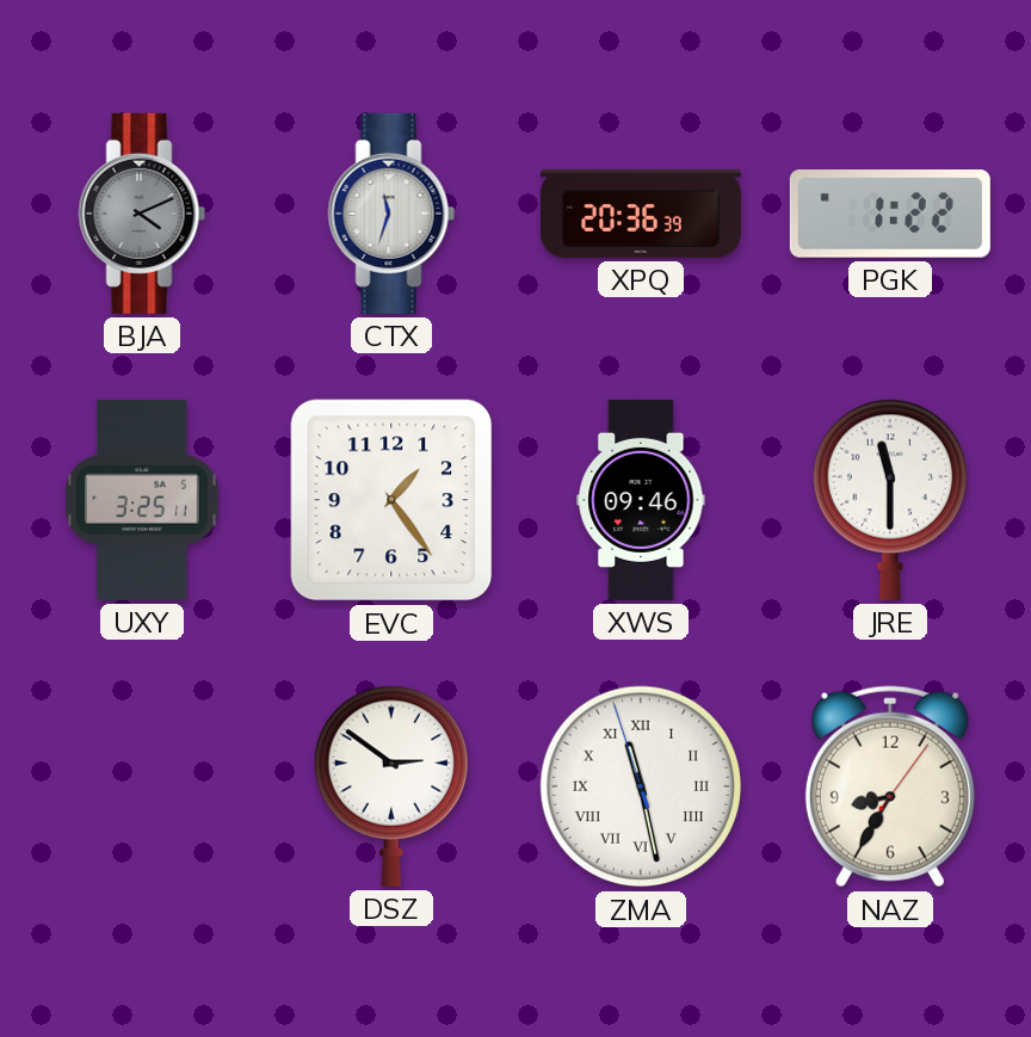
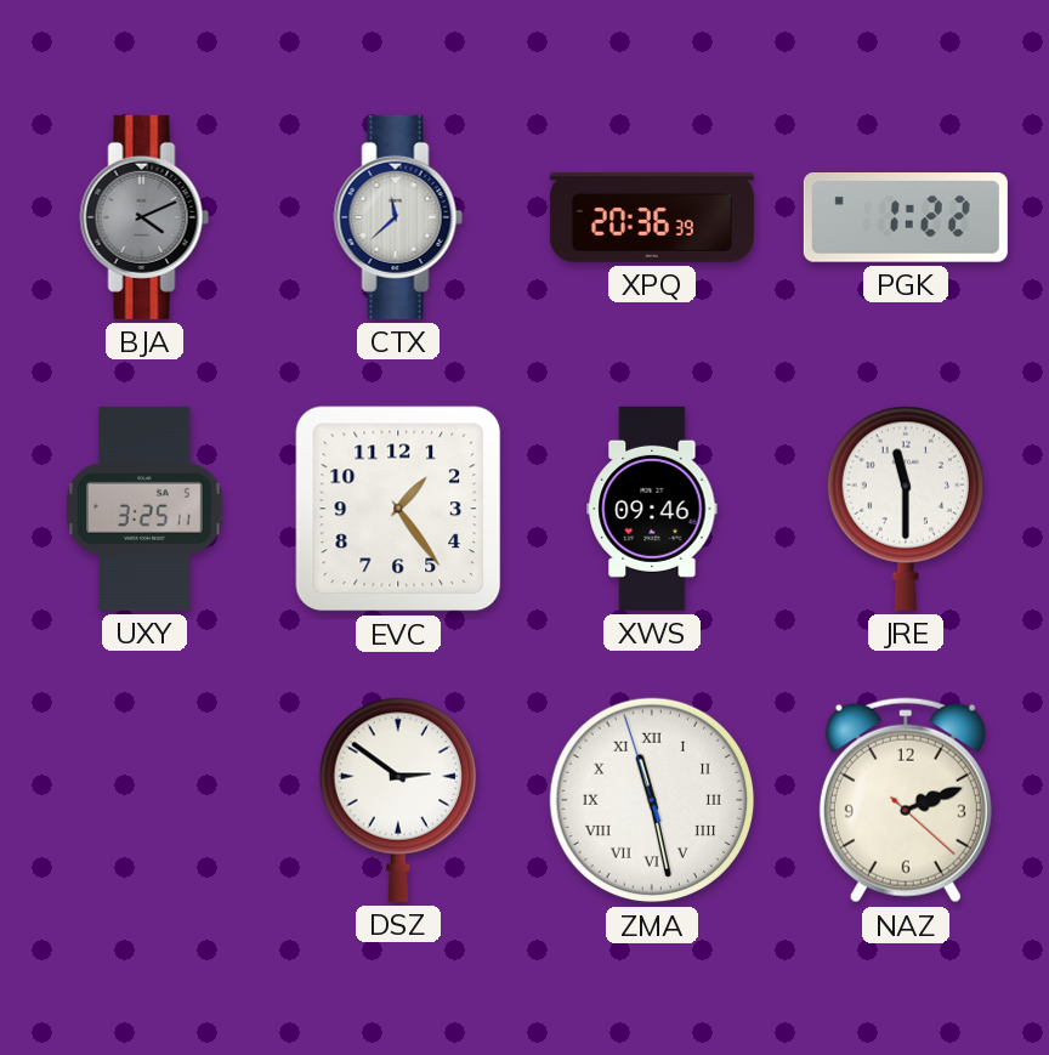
CTX: 11:33 -> 11:38 (398, 217)
NAZ: 8:35 -> 2:11 (906, 800)
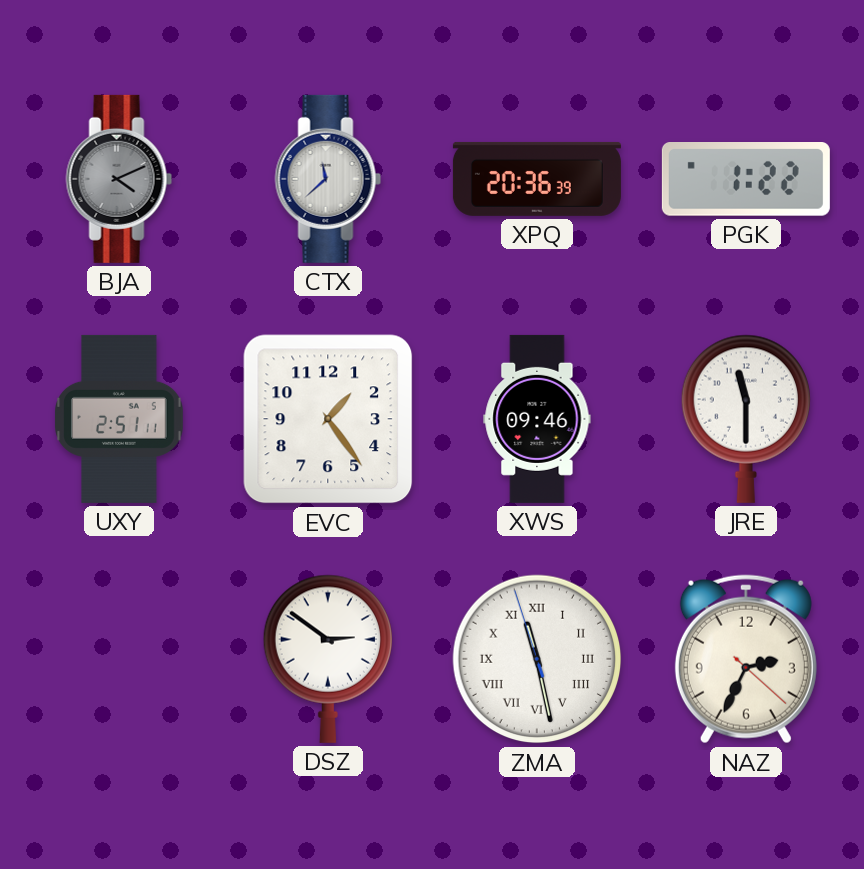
UXY: 3:25 -> 2:51 (119, 419)
NAZ: 2:11 -> 2:34 (746, 659)
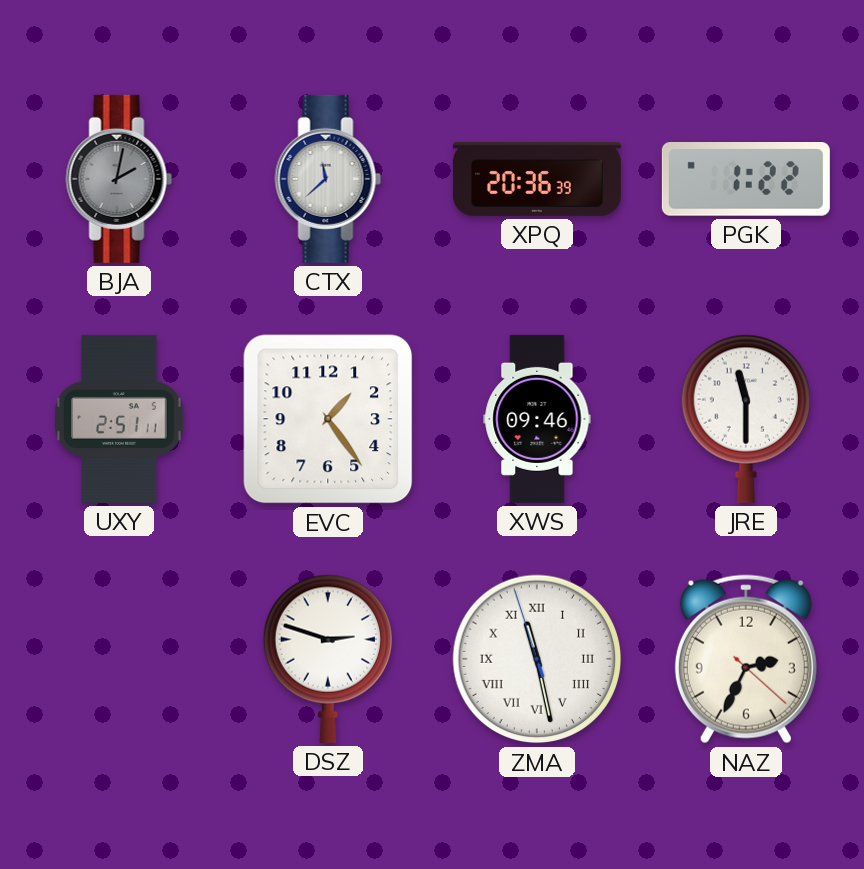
BJA: 4:11 -> 2:02 (119, 179)
DSZ: 2:51 -> 2:48 (328, 659)
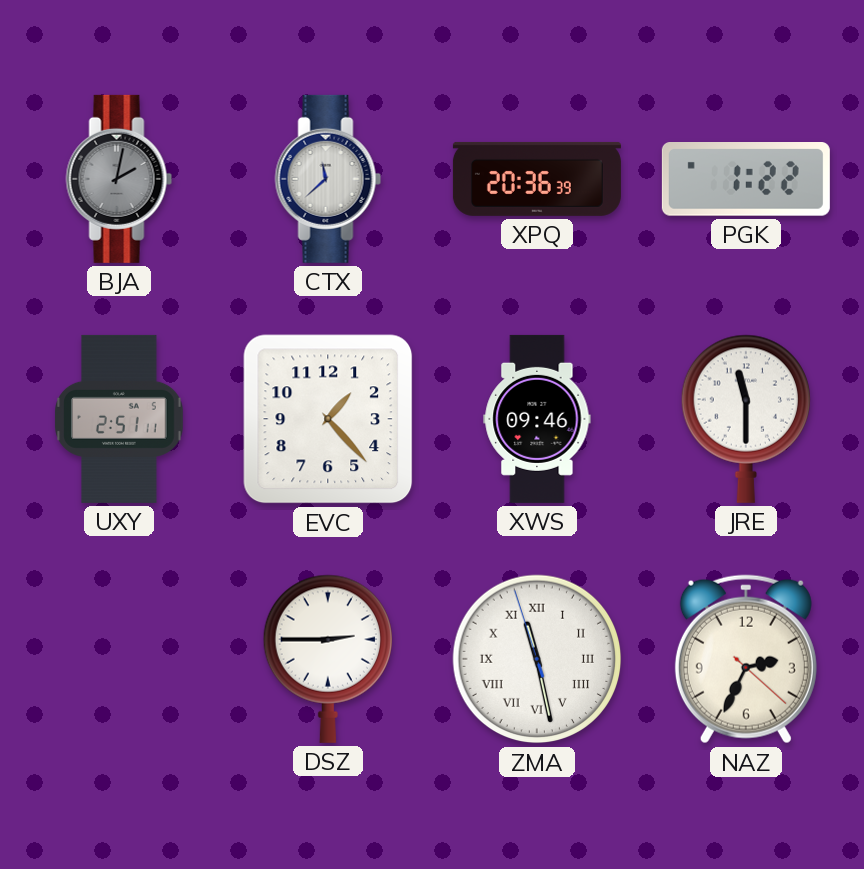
EVC: 1:24 -> 1:23 (328, 419)
DSZ: 2:48 -> 2:45 (328, 659)
